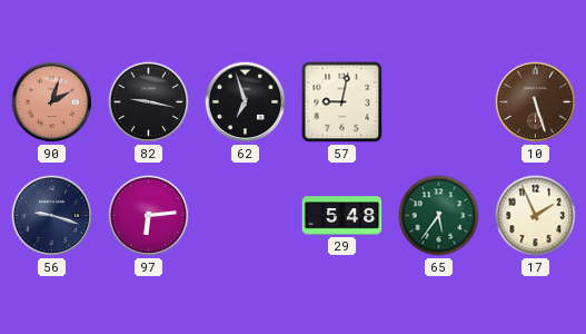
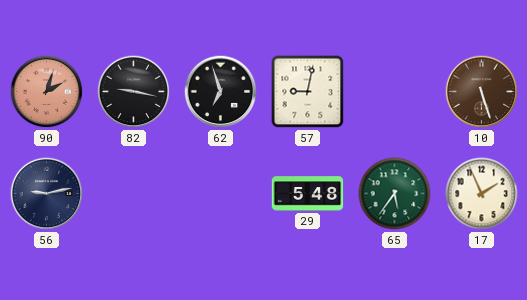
56: 9:18 -> 9:13 (47, 194)
97: 6:14 -> none (149, 216)
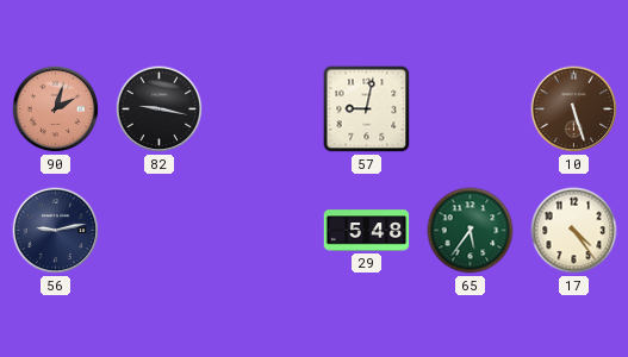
62: 6:57 -> none (221, 92)
17: 1:56 -> 4:24 (574, 231)
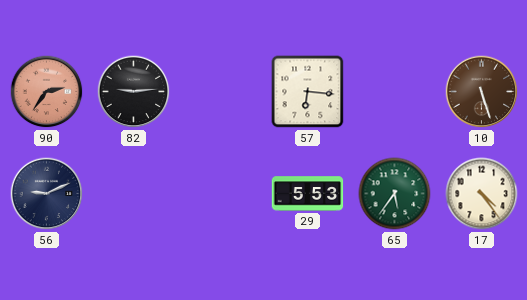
90: 2:03 -> 2:36 (47, 92)
82: 9:17 -> 9:14 (134, 92)
57: 9:02 -> 6:16 (308, 92)
56: 9:13 -> 9:11 (47, 194)
29: 5:48 -> 5:53 (308, 194)
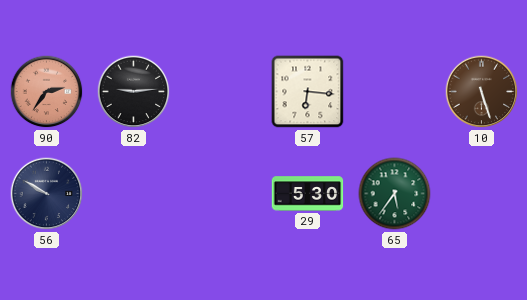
56: 9:11 -> 9:50 (47, 194)
29: 5:53 -> 5:30 (308, 194)
17: 4:24 -> none (482, 194)
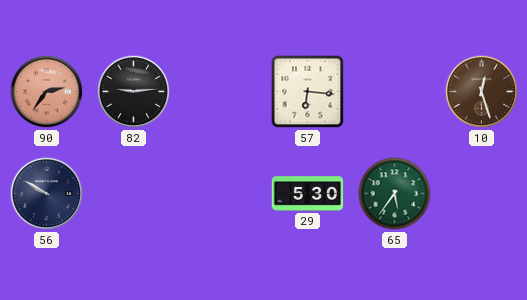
10: 5:27 -> 12:27 (482, 92)
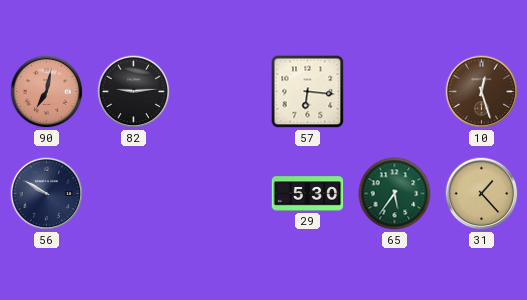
90: 2:36 -> 7:02 (47, 92)
31: none -> 1:23 (482, 194)
